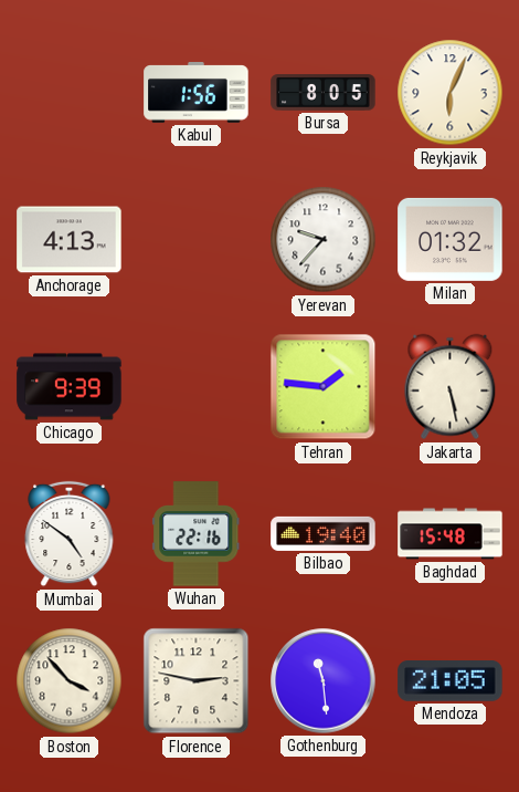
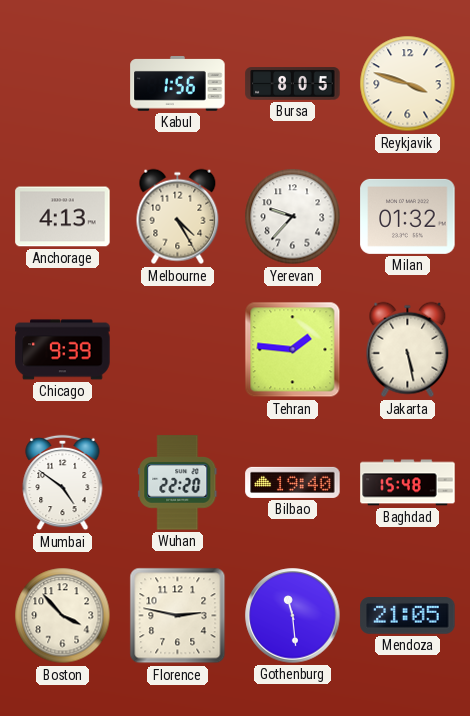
Reykjavik: 6:04 -> 3:48 (408, 84)
Melbourne: none -> 4:25 (178, 217)
Wuhan: 22:16 -> 22:20 (178, 483)
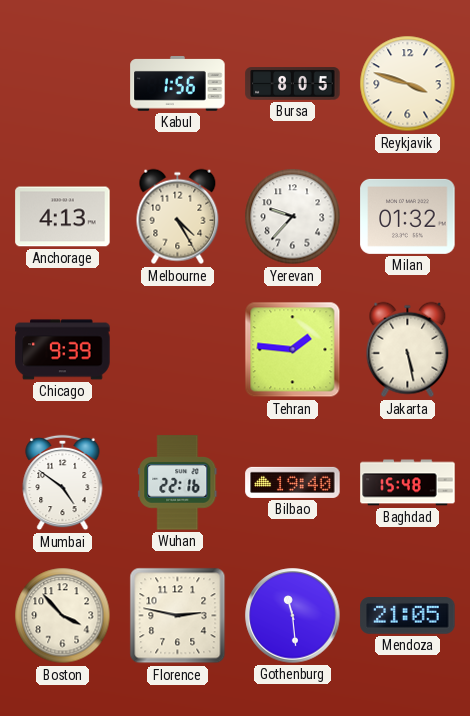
Wuhan: 22:20 -> 22:16 (178, 483)
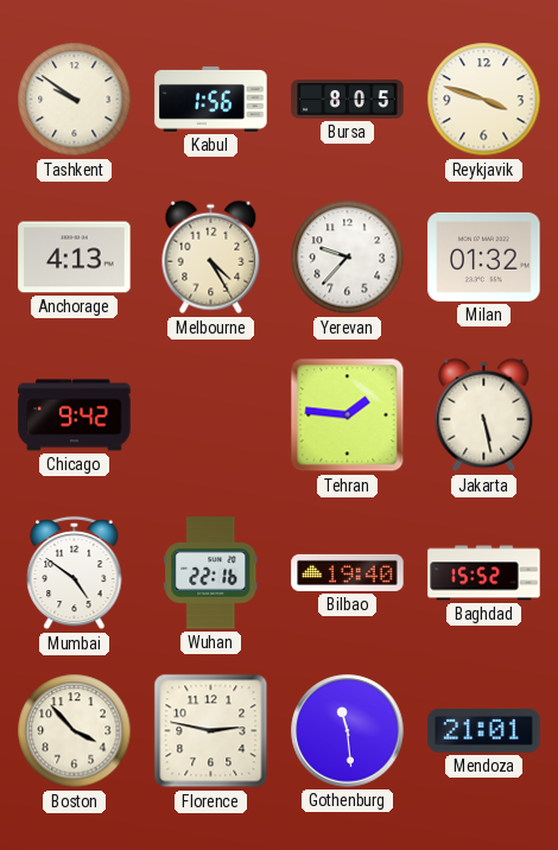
Tashkent: none -> 9:51 (75, 100)
Chicago: 9:39 -> 9:42 (75, 416)
Baghdad: 15:48 -> 15:52 (484, 573)
Mendoza: 21:05 -> 21:01 (484, 731)
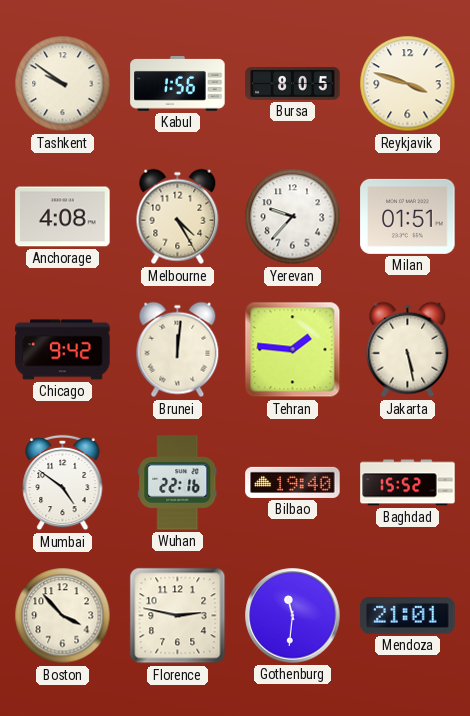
Anchorage: 4:13 -> 4:08 (63, 217)
Milan: 01:32 -> 01:51 (408, 216)
Brunei: none -> 12:01 (178, 350)
Gothenburg: 11:29 -> 11:31 (293, 616)
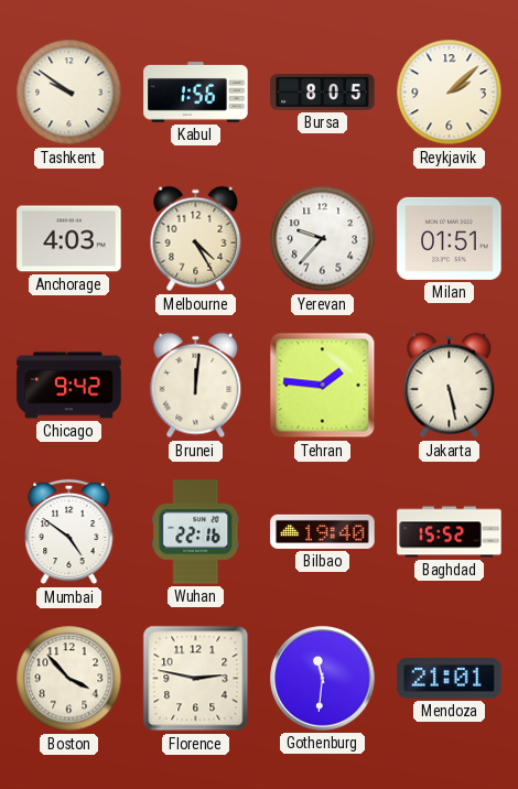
Reykjavik: 3:48 -> 2:08 (450, 93)
Anchorage: 4:08 -> 4:03 (69, 239)
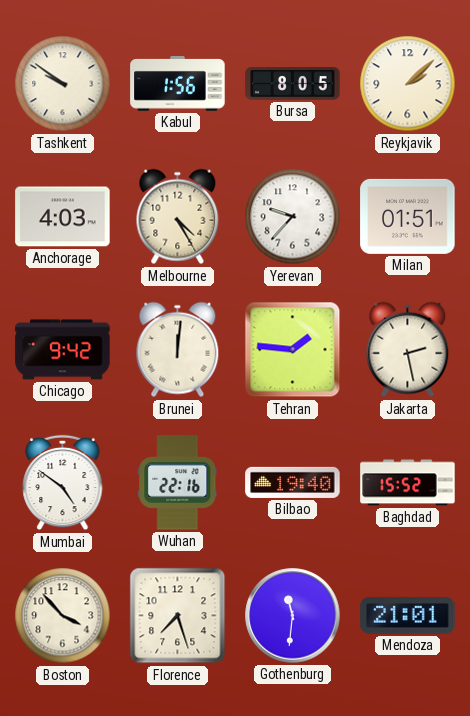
Jakarta: 5:28 -> 2:28 (408, 350)
Florence: 2:47 -> 7:27 (178, 616)
